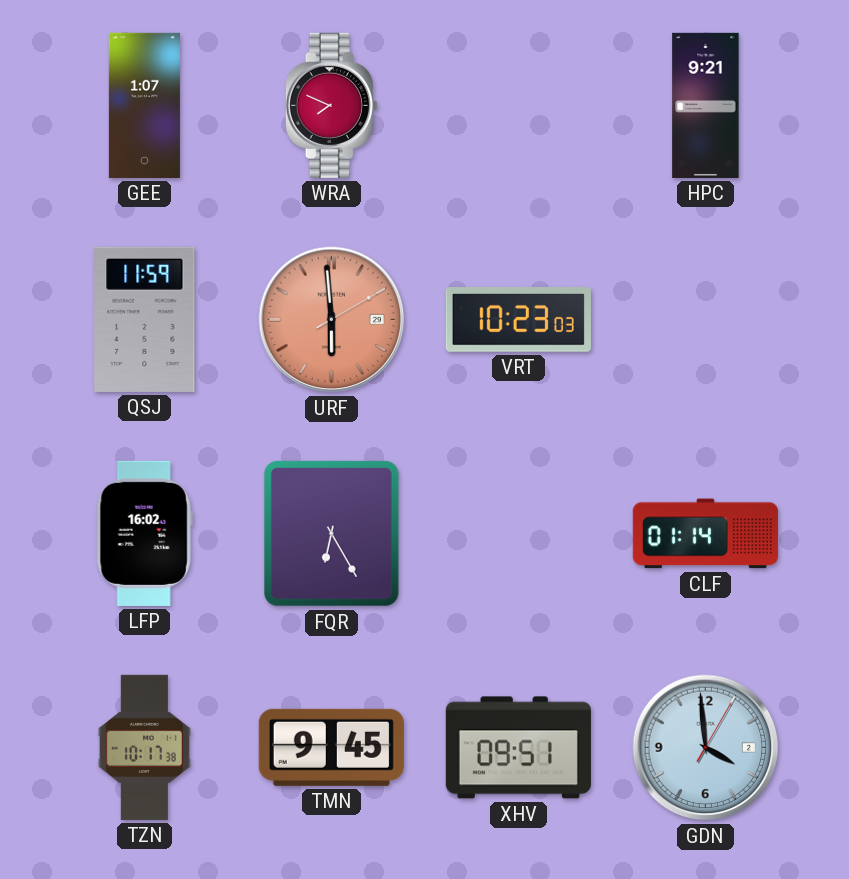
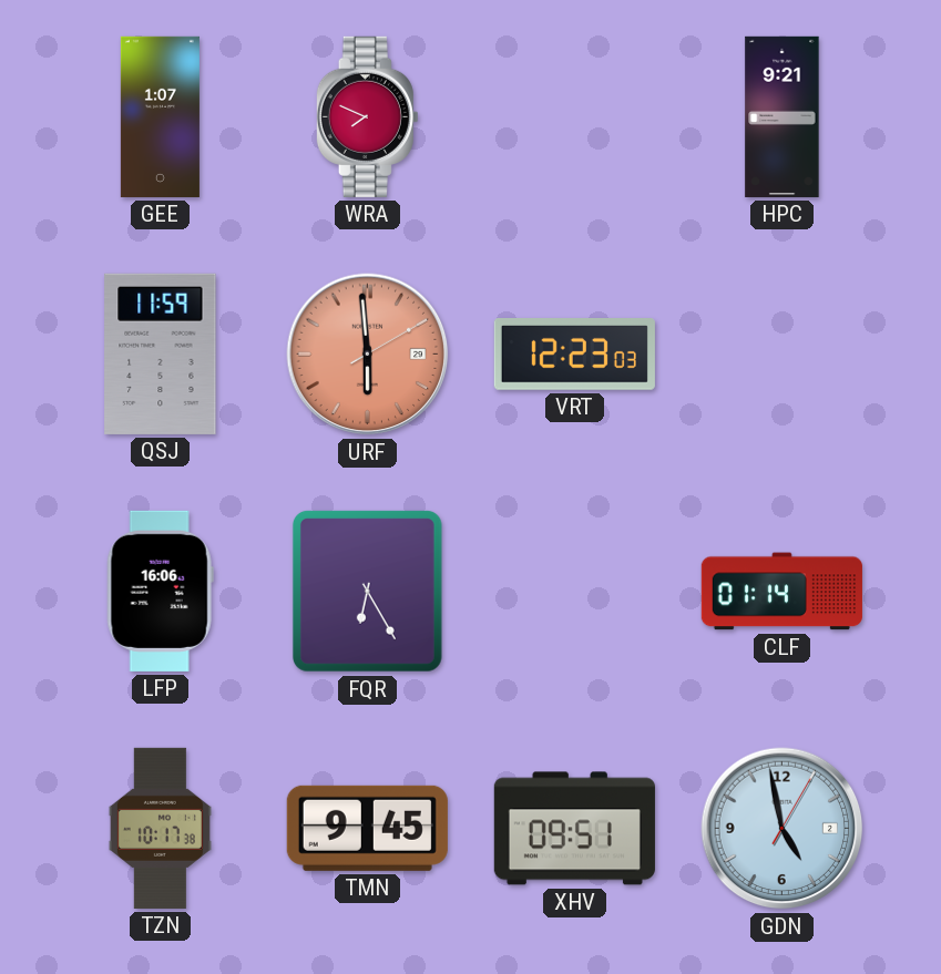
VRT: 10:23 -> 12:23 (574, 355)
LFP: 16:02 -> 16:06 (160, 591)
GDN: 3:59 -> 4:58 (783, 829)
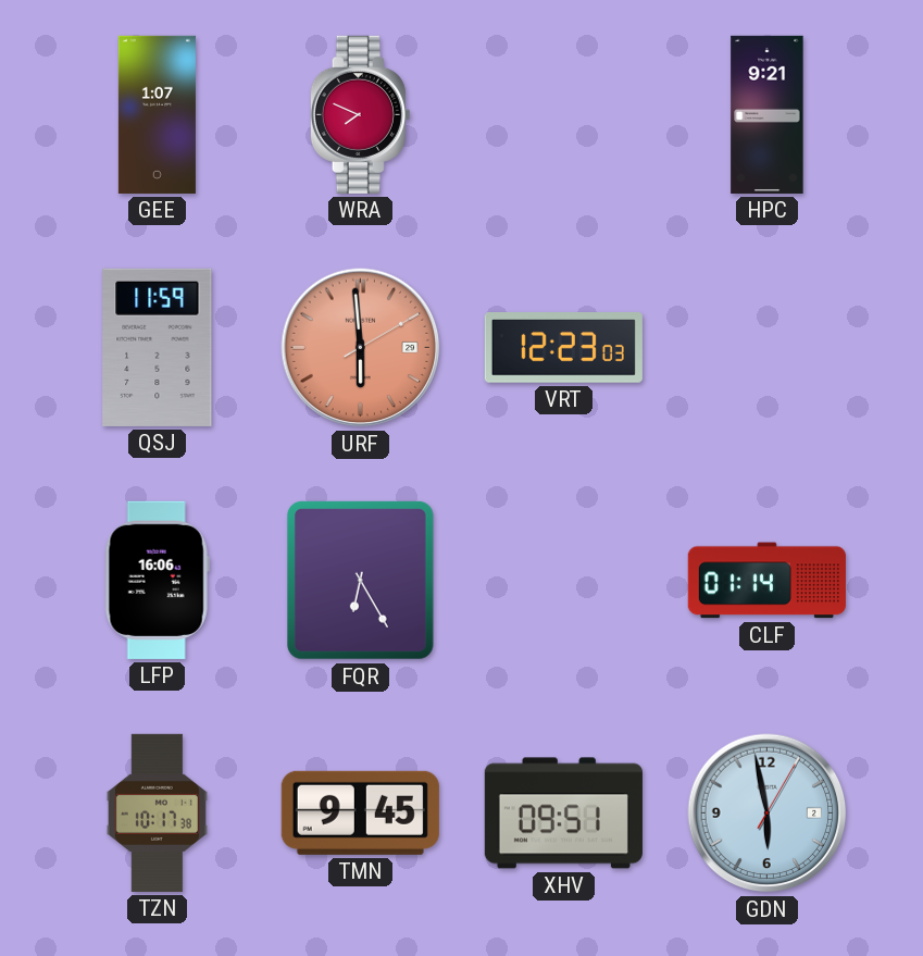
GDN: 4:58 -> 5:58 (768, 814)
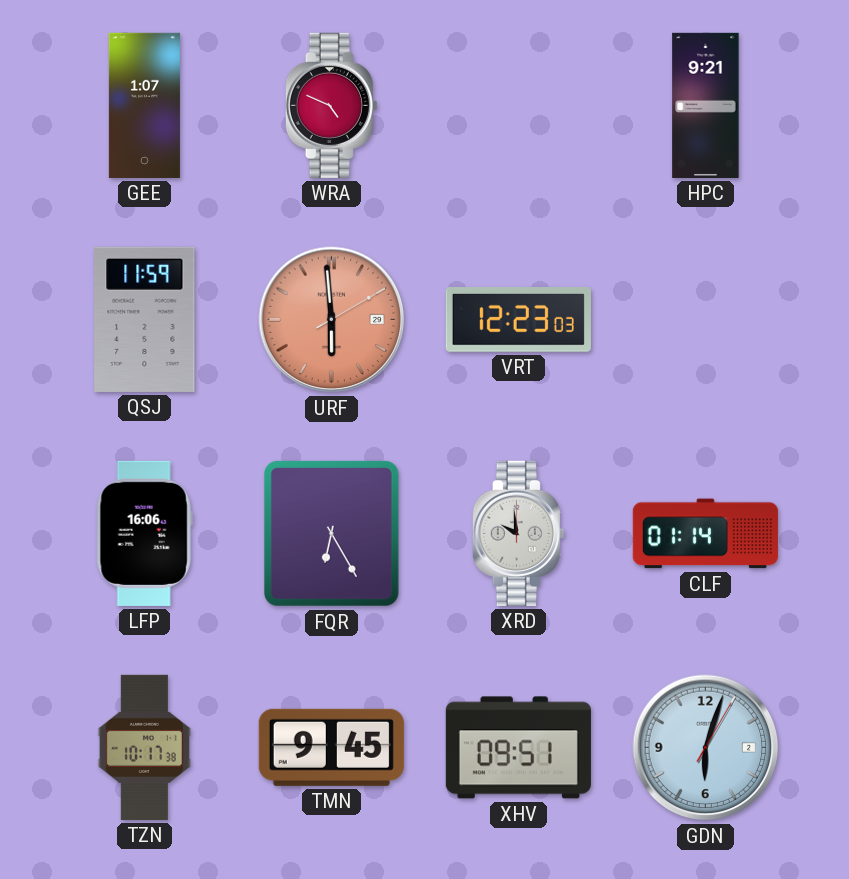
WRA: 7:49 -> 4:49 (331, 105)
XRD: none -> 9:59 (518, 533)
GDN: 5:58 -> 6:03 (706, 748)
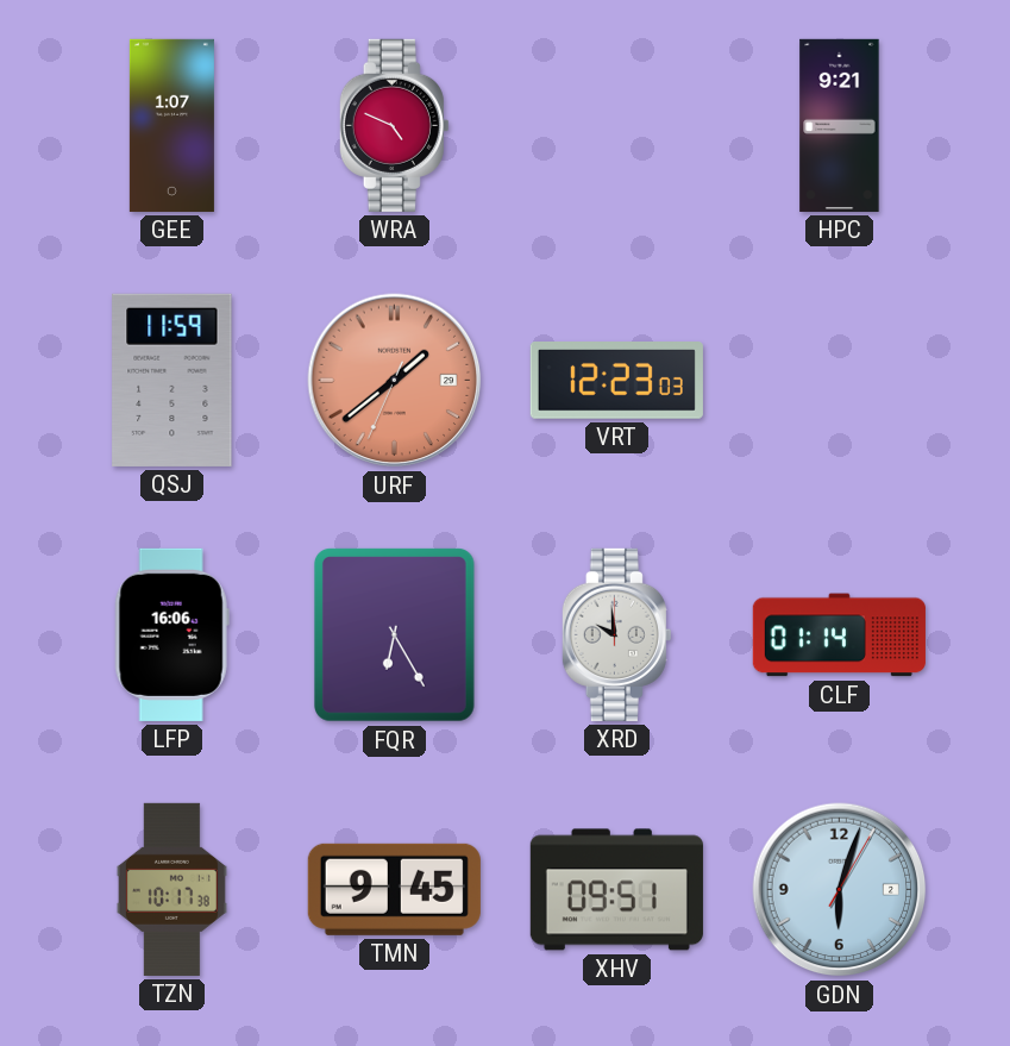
URF: 5:59 -> 1:38 (395, 381)
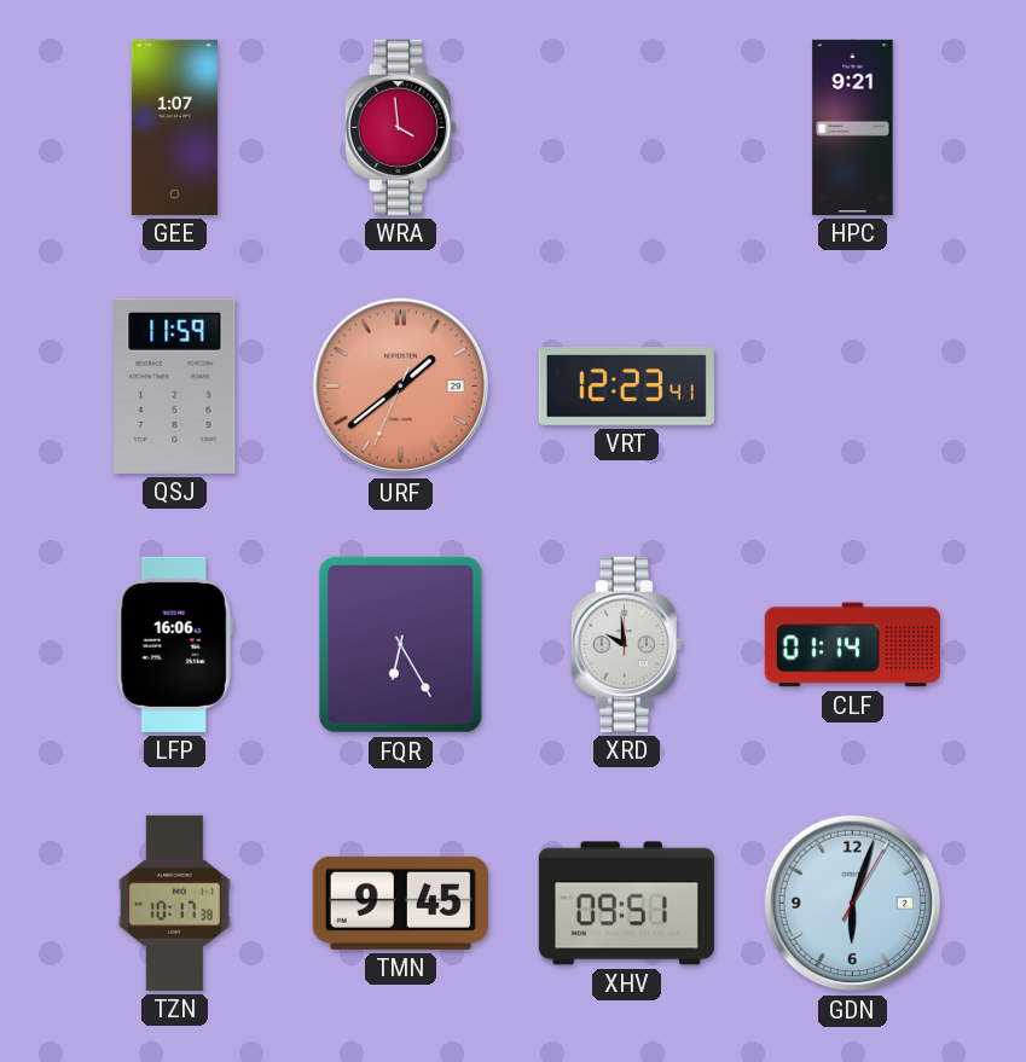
WRA: 4:49 -> 3:59 (400, 127)
VRT: 12:23:03 -> 12:23:41 (626, 387)
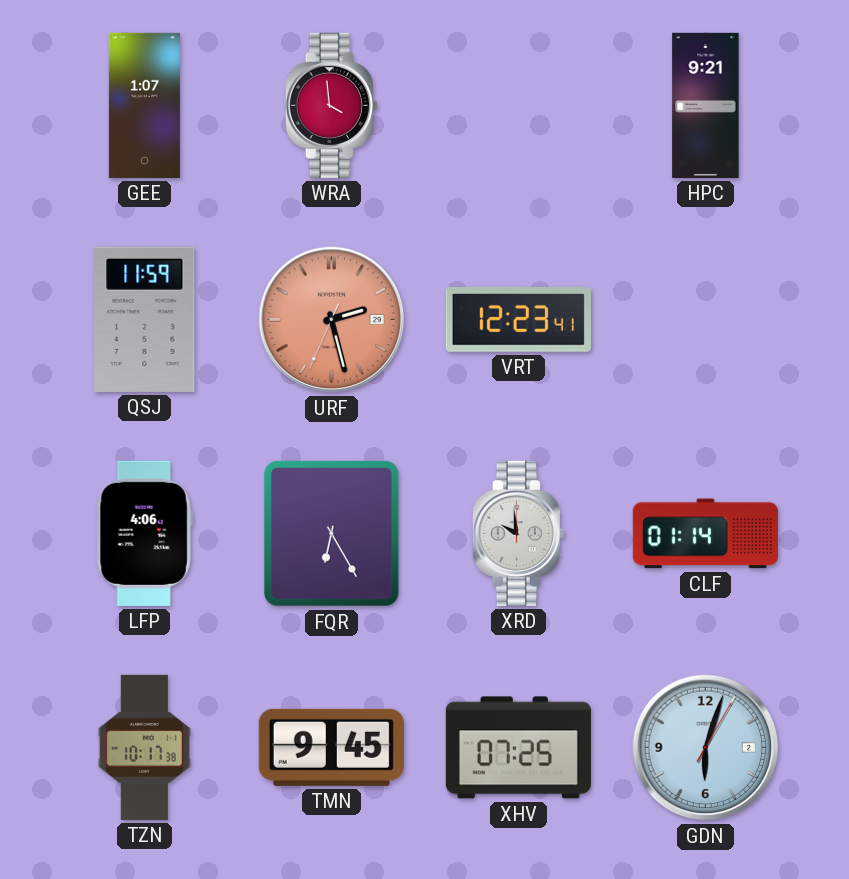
URF: 1:38 -> 2:27 (332, 320)
LFP: 16:06 -> 4:06 (144, 533)
XHV: 09:51 -> 07:25 (518, 748)
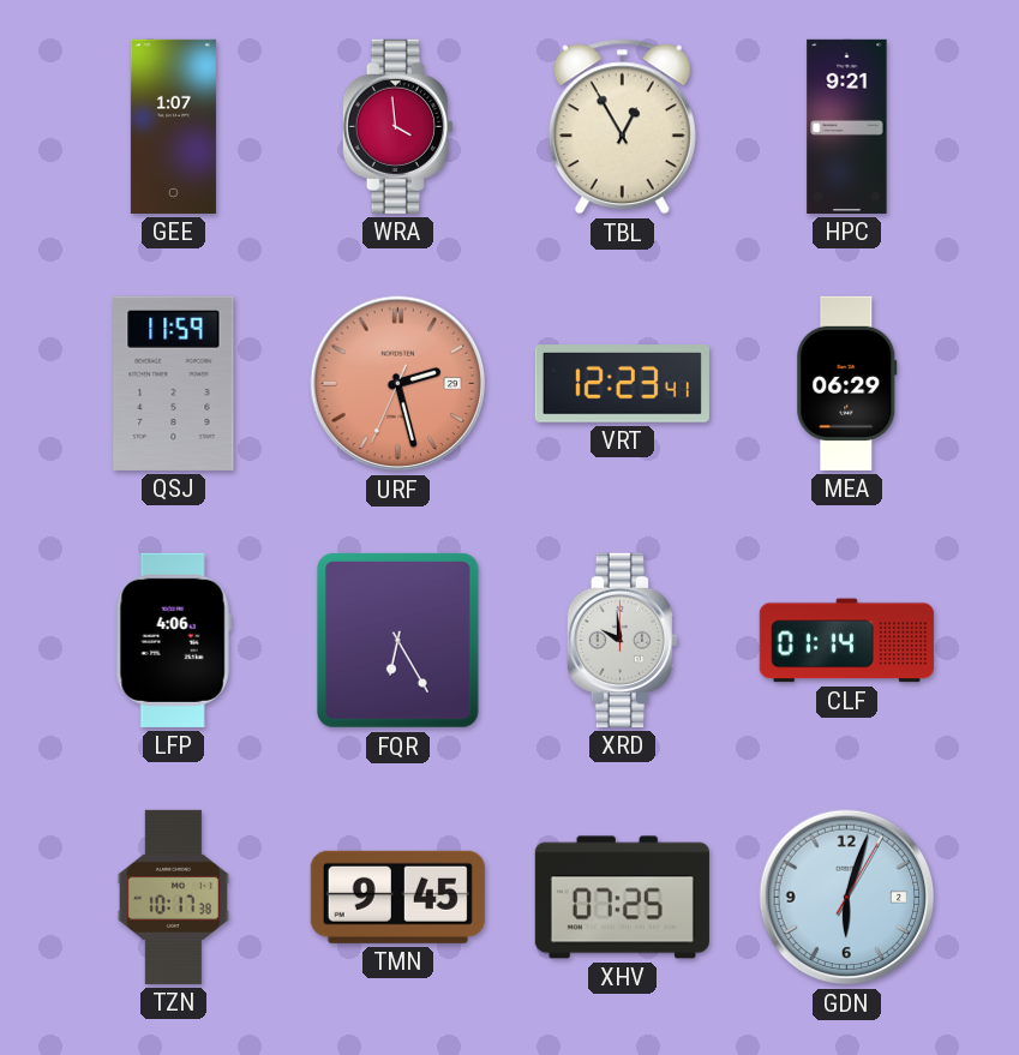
TBL: none -> 12:55 (622, 127)
MEA: none -> 06:29 (847, 383)
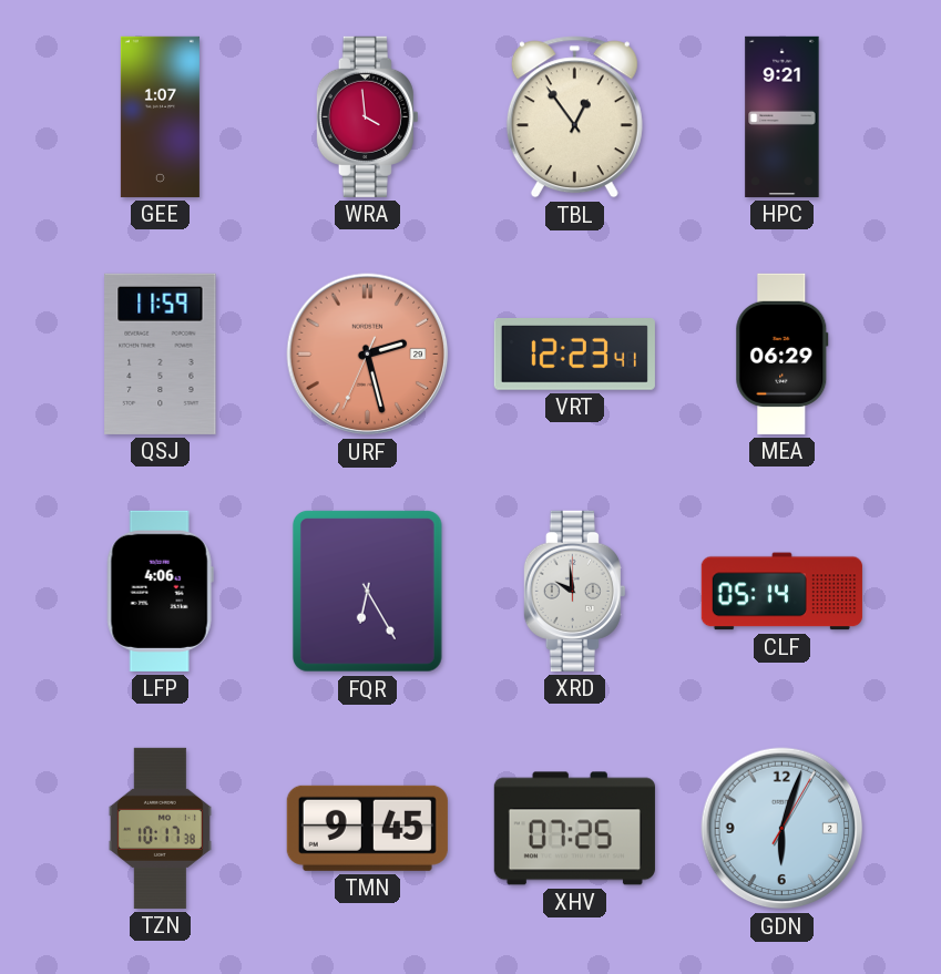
TBL: 12:55 -> 12:54 (574, 117)
CLF: 01:14 -> 05:14 (781, 592)
